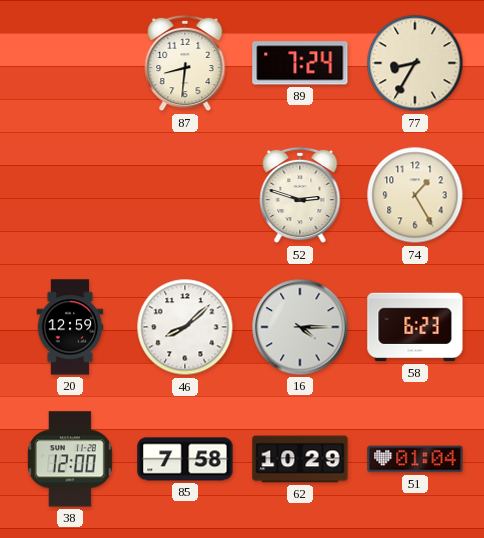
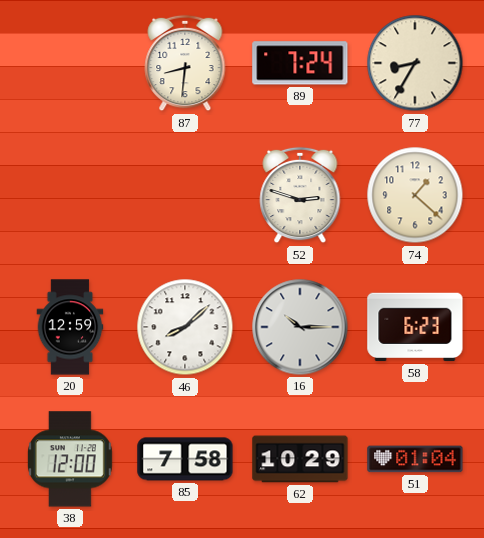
74: 1:25 -> 1:22 (415, 195)
16: 4:15 -> 10:15 (300, 327)
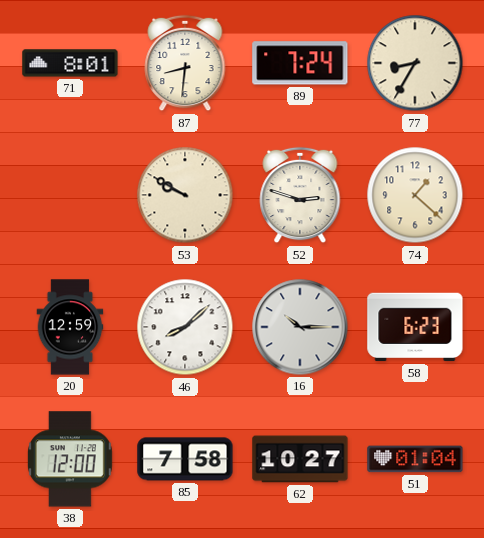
71: none -> 8:01 (70, 63)
53: none -> 9:50 (185, 195)
62: 10:29 -> 10:27 (300, 459)
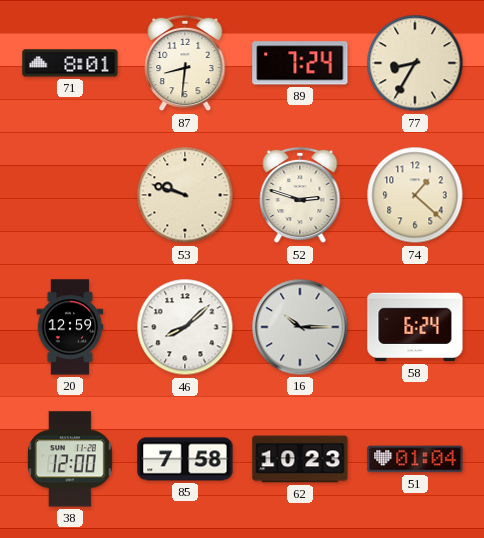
53: 9:50 -> 9:48 (185, 195)
58: 6:23 -> 6:24 (415, 327)
62: 10:27 -> 10:23 (300, 459)
